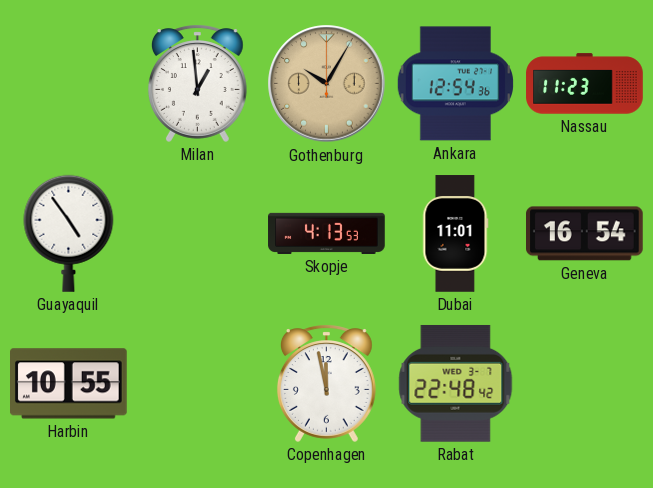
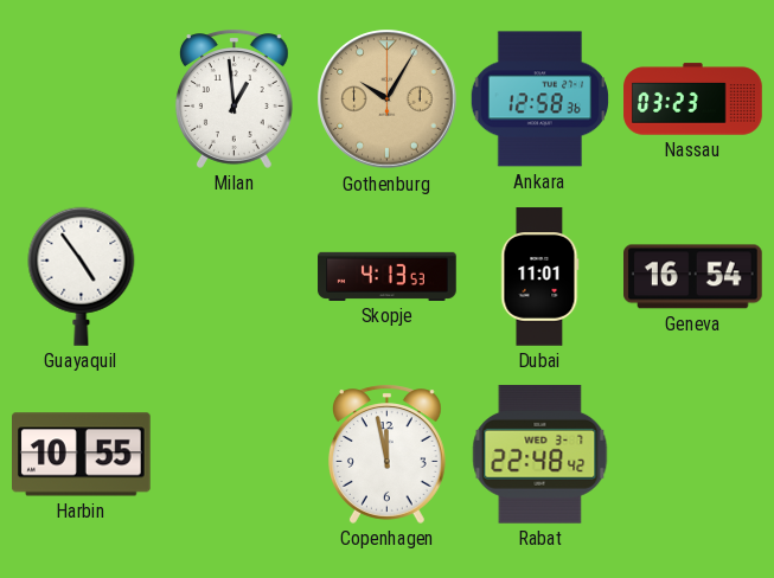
Ankara: 12:54 -> 12:58 (539, 99)
Nassau: 11:23 -> 03:23 (693, 99)
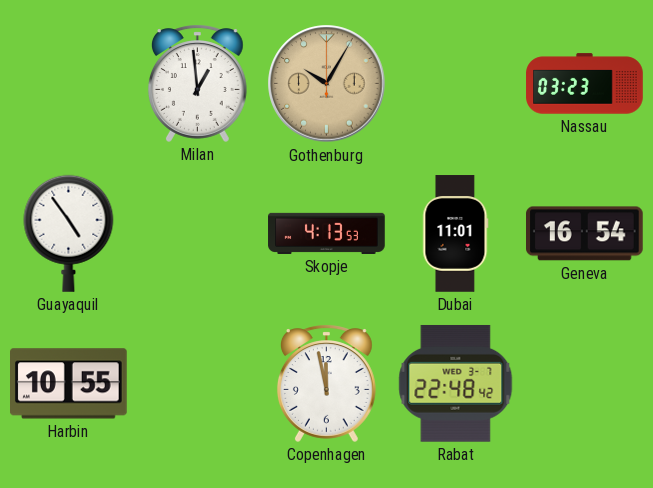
Ankara: 12:58 -> none (539, 99)
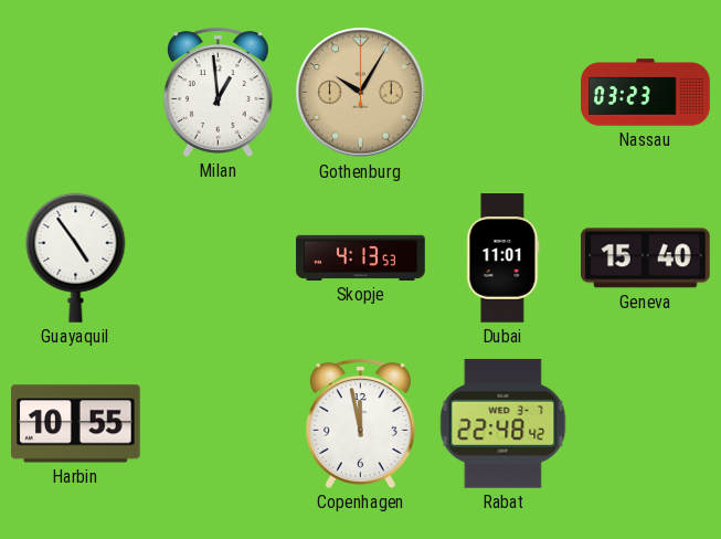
Geneva: 16:54 -> 15:40 (646, 258)
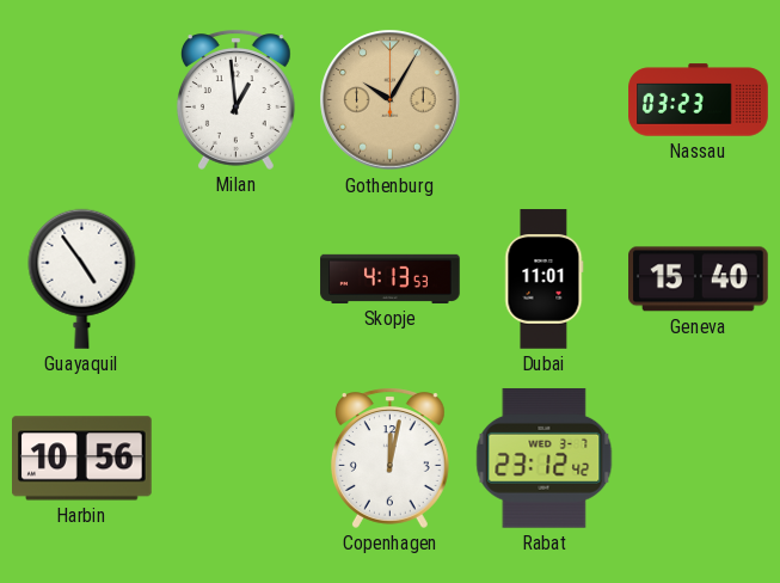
Harbin: 10:55 -> 10:56 (82, 459)
Copenhagen: 11:58 -> 12:02 (389, 458)
Rabat: 22:48 -> 23:12 (545, 458)
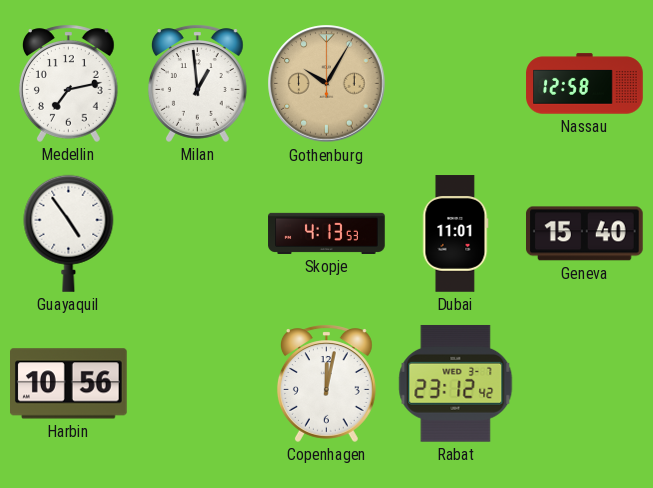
Medellin: none -> 7:13 (68, 83)
Nassau: 03:23 -> 12:58 (585, 84)
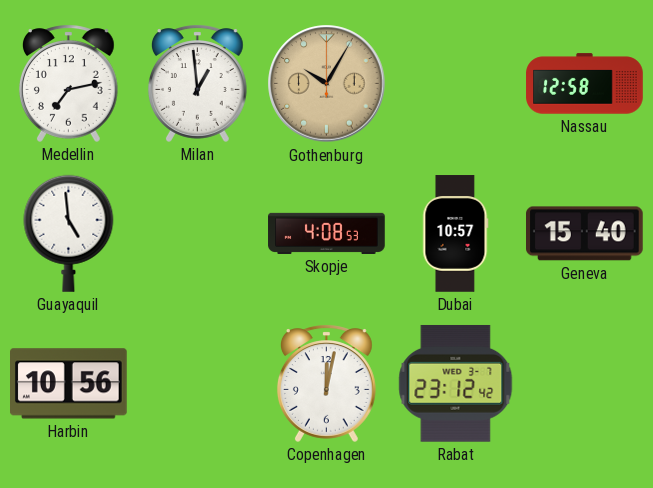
Guayaquil: 4:54 -> 4:59 (69, 233)
Skopje: 4:13 -> 4:08 (327, 233)
Dubai: 11:01 -> 10:57 (456, 234)
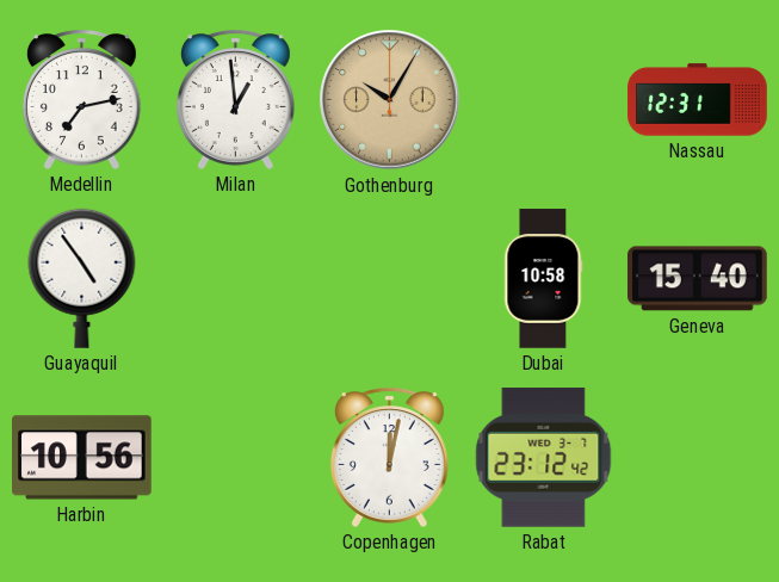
Nassau: 12:58 -> 12:31 (698, 100)
Guayaquil: 4:59 -> 4:54 (82, 278)
Skopje: 4:08 -> none (327, 233)
Dubai: 10:57 -> 10:58 (544, 279)
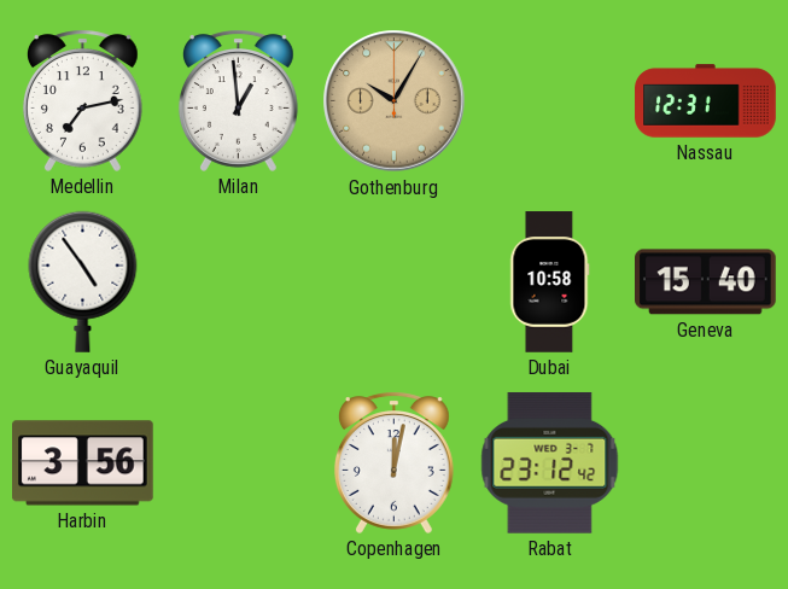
Harbin: 10:56 -> 3:56 (83, 463)
